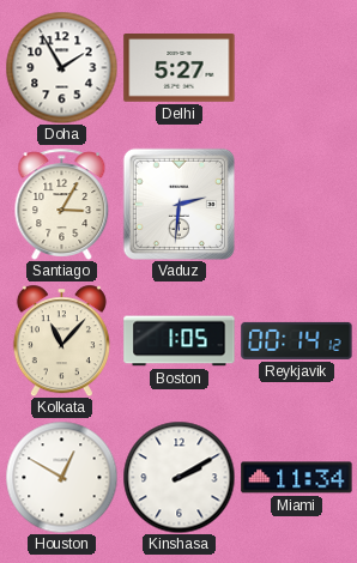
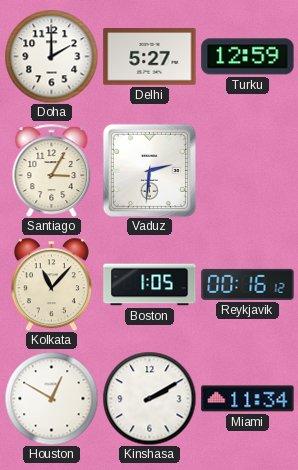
Doha: 1:55 -> 2:00 (51, 56)
Turku: none -> 12:59 (248, 57)
Reykjavik: 00:14 -> 00:16 (248, 284)
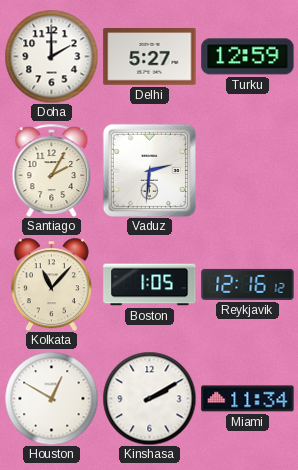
Santiago: 3:05 -> 2:05 (52, 170)
Reykjavik: 00:16 -> 12:16 (248, 284)
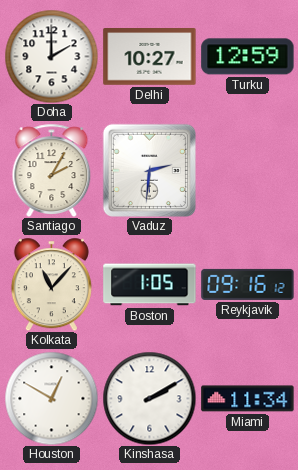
Delhi: 5:27 -> 10:27 (150, 57)
Reykjavik: 12:16 -> 09:16 (248, 284)
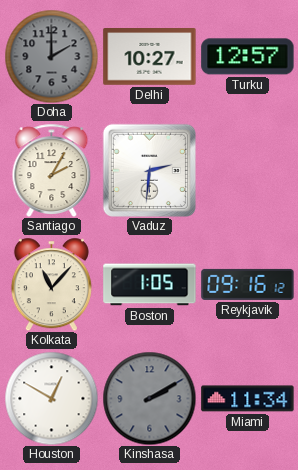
Doha dial: white -> grey (51, 56)
Turku: 12:59 -> 12:57 (248, 57)
Kinshasa dial: white -> grey (149, 398)
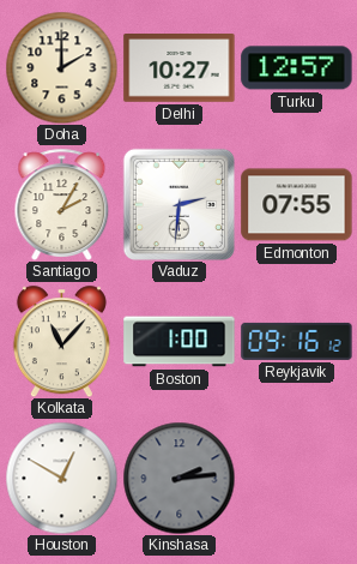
Doha dial: grey -> cream (61, 67)
Edmonton: none -> 07:55 (297, 205)
Boston: 1:05 -> 1:00 (180, 342)
Kinshasa: 2:10 -> 2:14 (179, 478)
Miami: 11:34 -> none (248, 399)
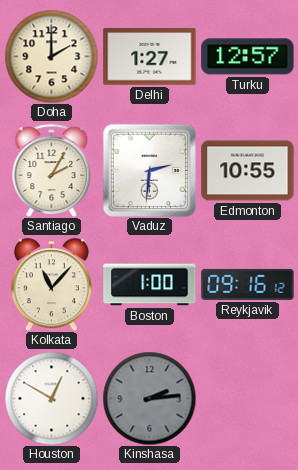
Delhi: 10:27 -> 1:27 (150, 57)
Edmonton: 07:55 -> 10:55 (248, 171)
